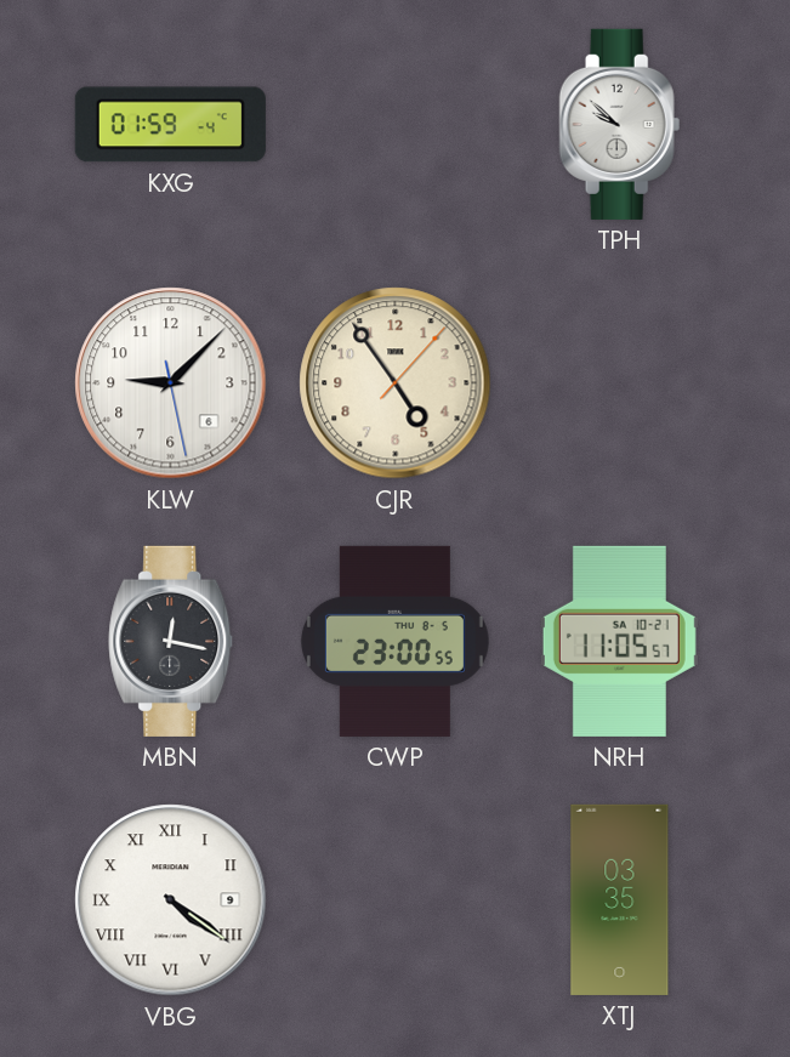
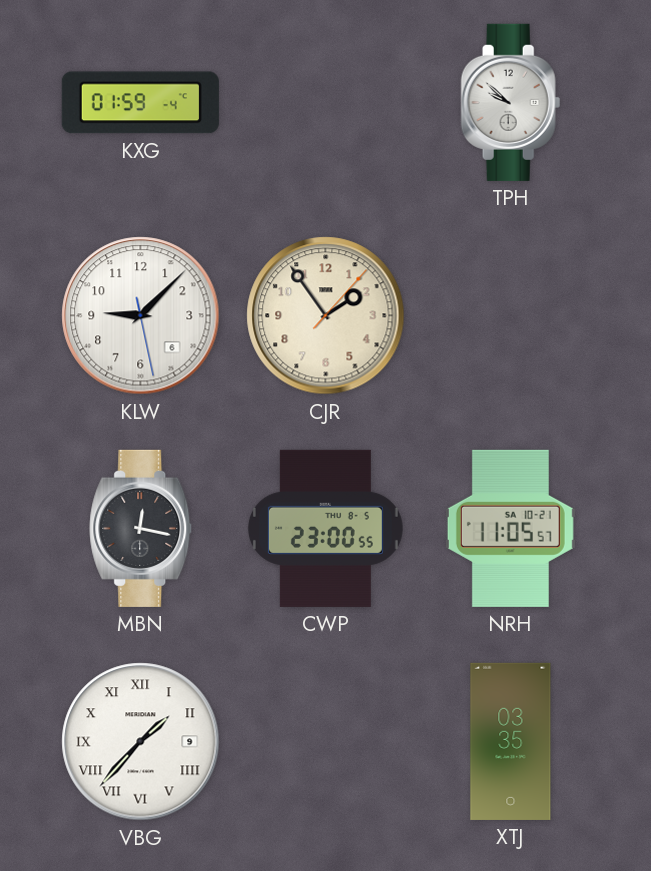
CJR: 4:54 -> 1:54 (326, 316)
VBG: 4:21 -> 1:37 (141, 742)
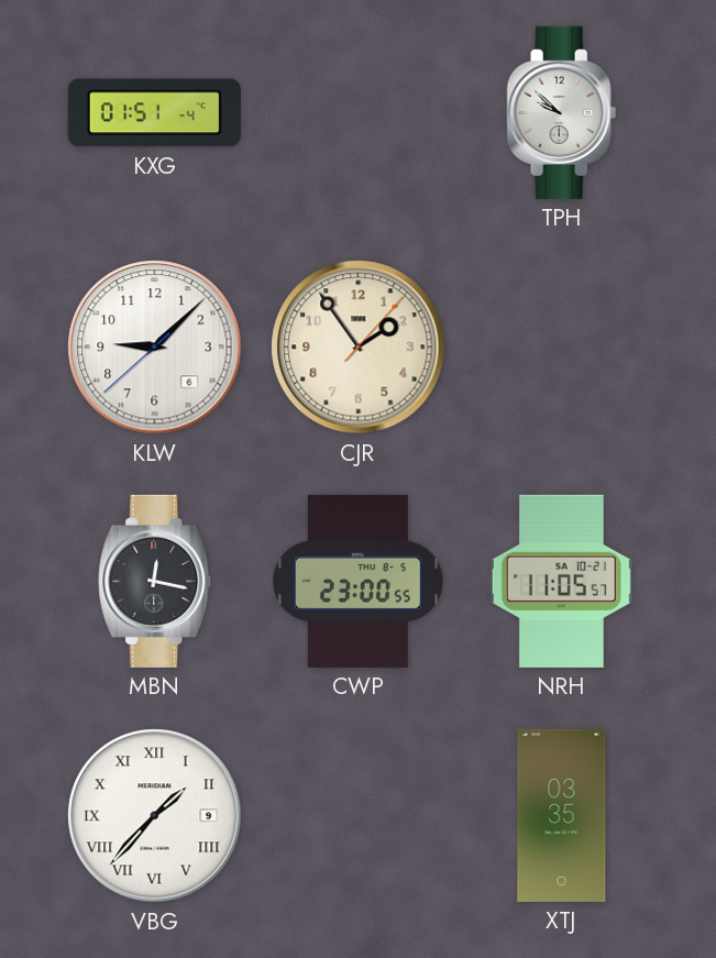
KXG: 01:59 -> 01:51 (154, 113)
KLW: 9:07:28 -> 9:07:38 (155, 348)
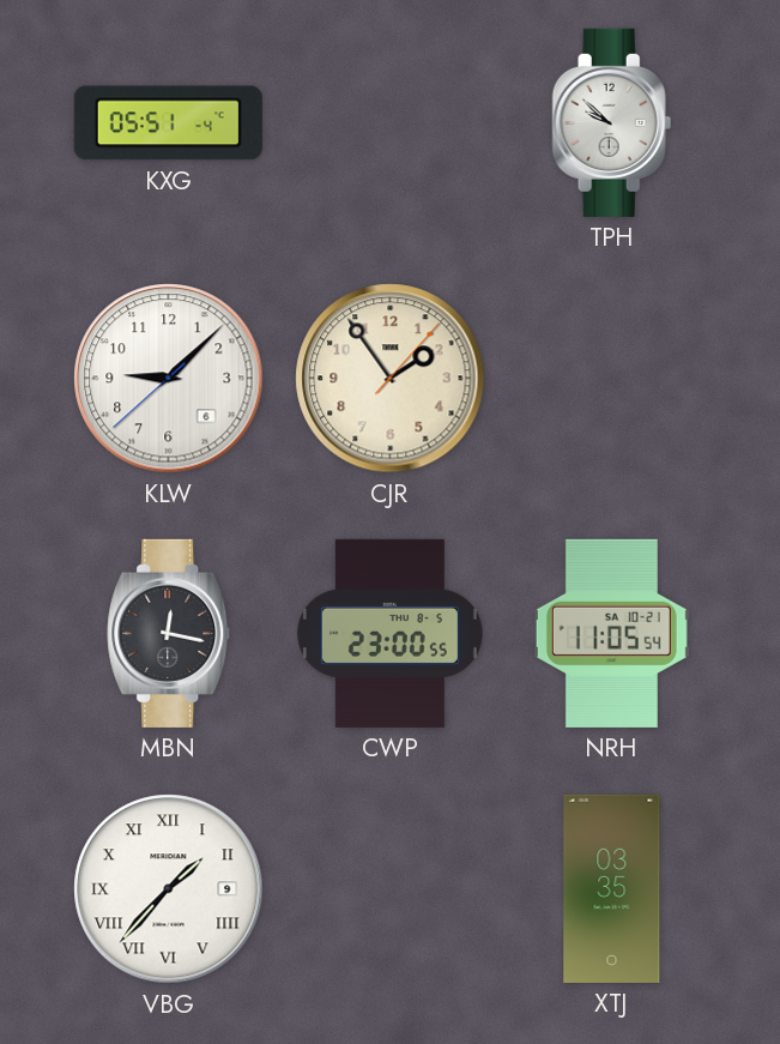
KXG: 01:51 -> 05:51 (168, 123)
NRH: 11:05:57 -> 11:05:54 (611, 633)
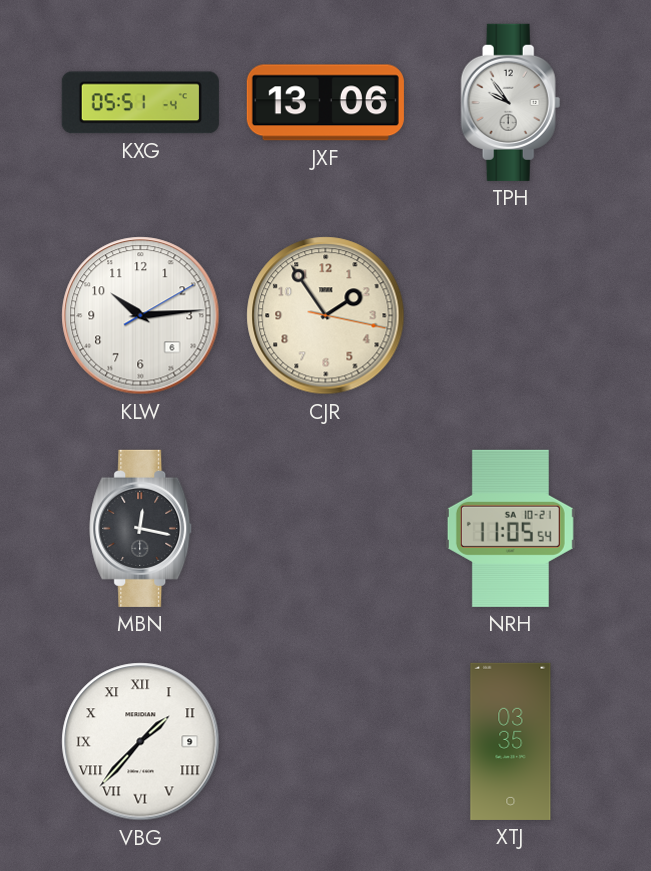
JXF: none -> 13:06 (325, 103)
TPH: 9:52 -> 9:54 (511, 102)
KLW: 9:07 -> 10:14 (141, 316)
CJR: 1:54:07 -> 1:54:17 (326, 316)
CWP: 23:00 -> none (389, 633)
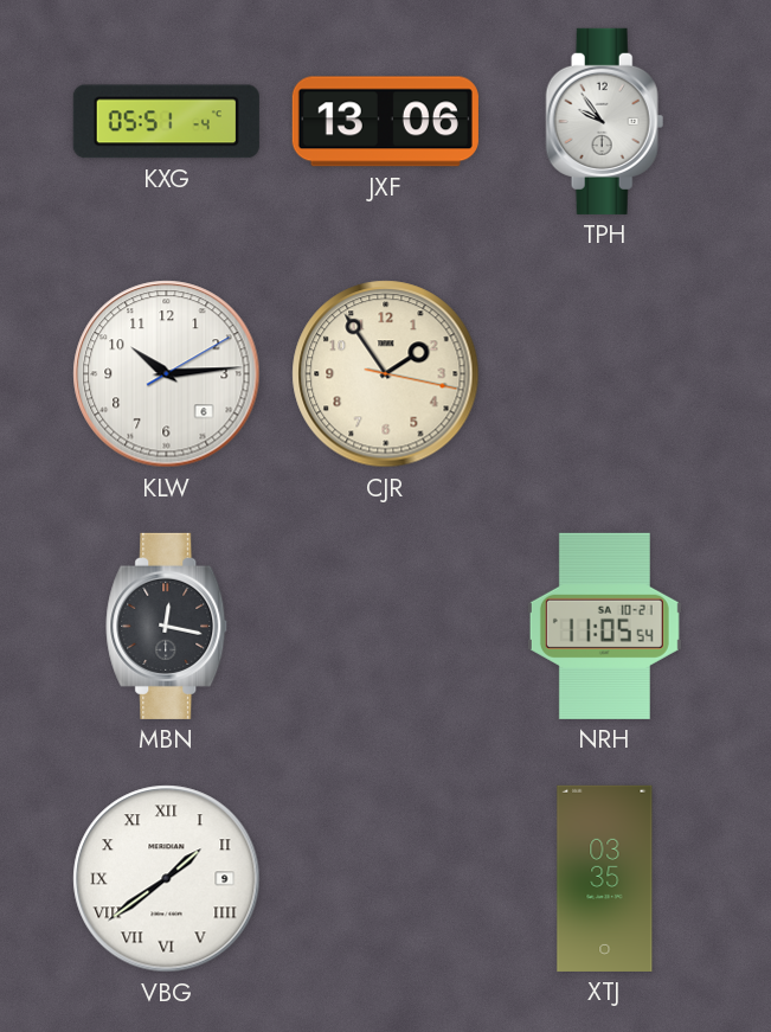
VBG: 1:37 -> 1:39 (167, 879)
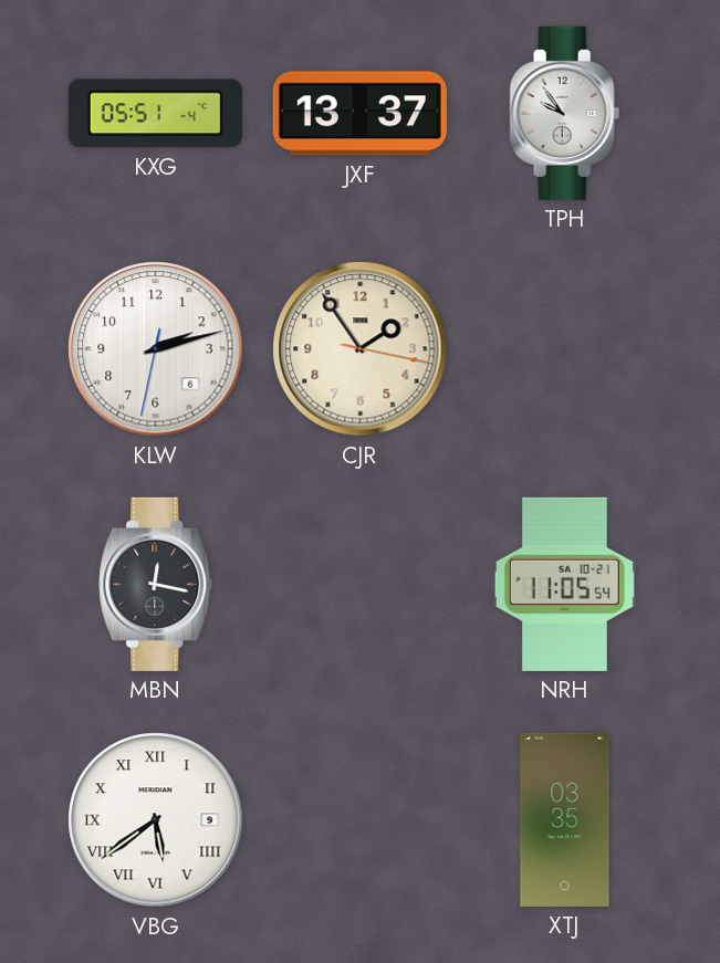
JXF: 13:06 -> 13:37 (359, 114)
KLW: 10:14 -> 2:12 (156, 349)
VBG: 1:39 -> 5:39 (156, 820)
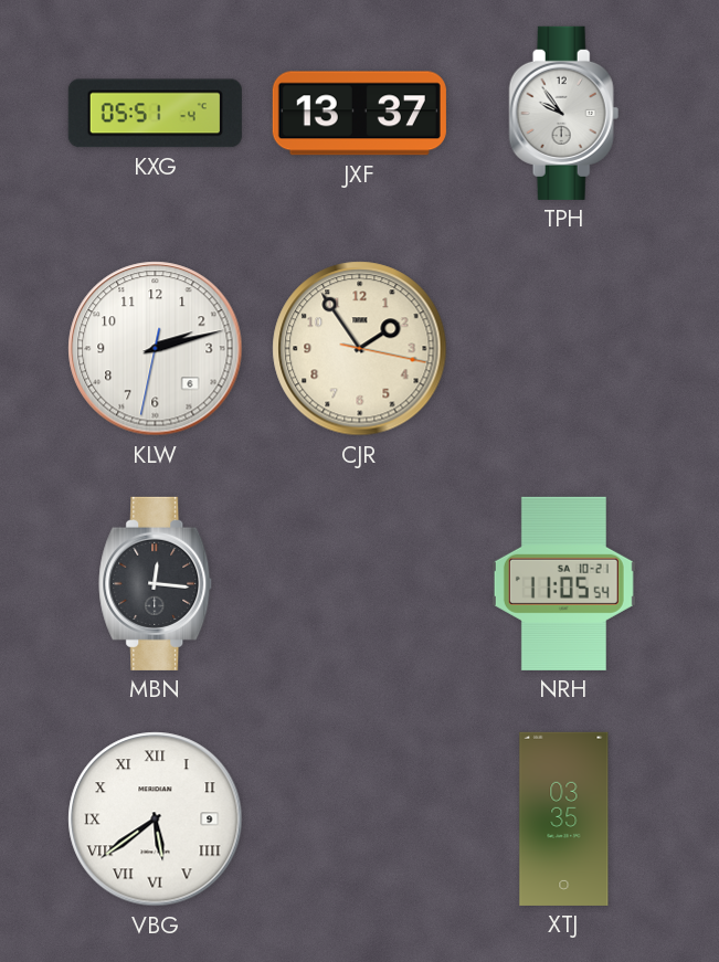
MBN: 12:17 -> 12:16 (156, 583)
